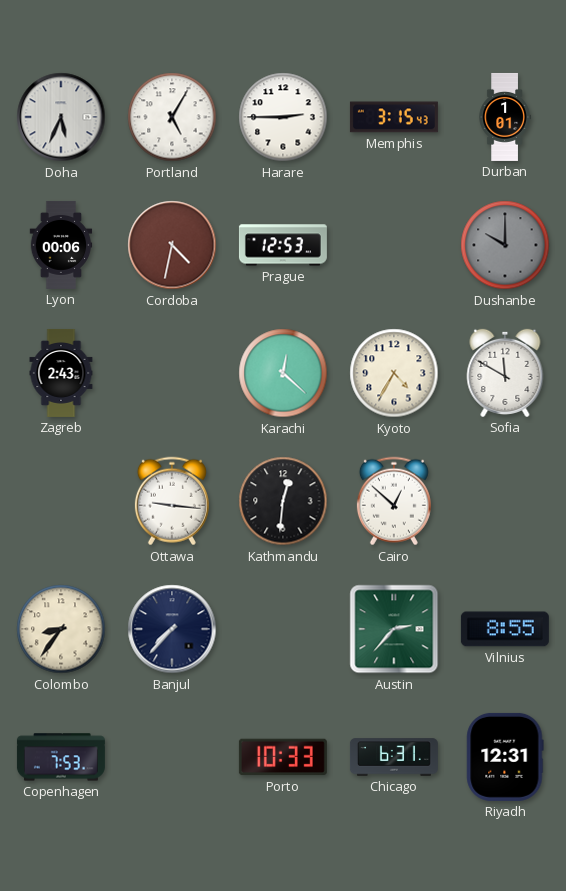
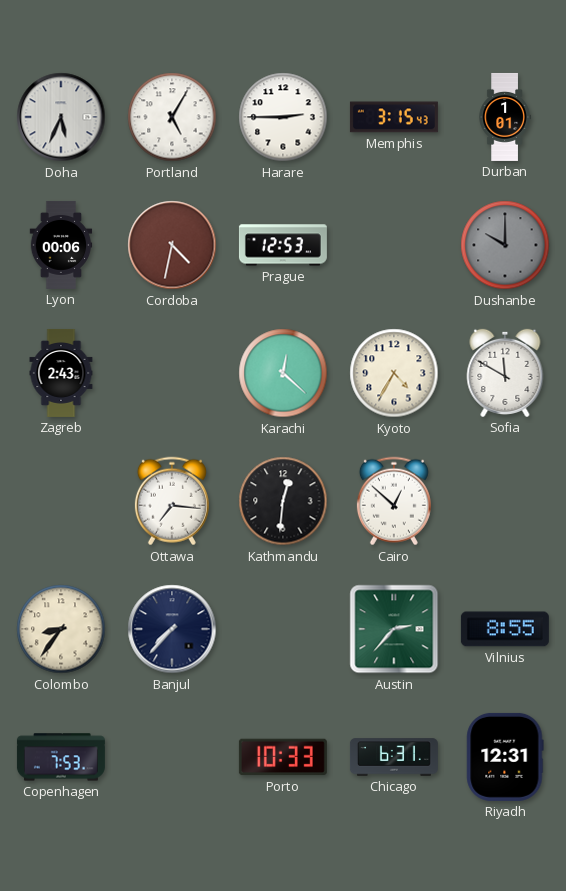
Ottawa: 9:16 -> 7:16 (172, 501)
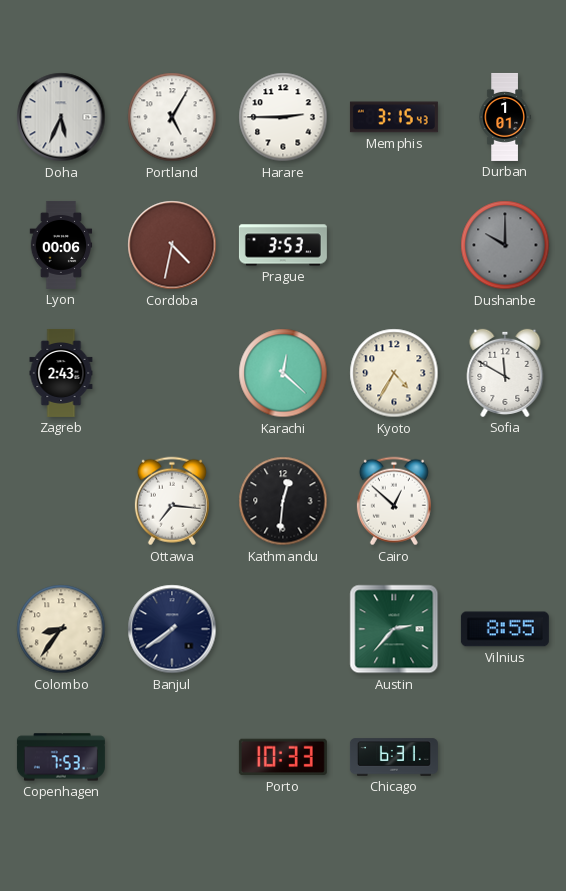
Prague: 12:53 -> 3:53 (283, 245)
Banjul: 7:37 -> 7:39 (172, 629)
Riyadh: 12:31 -> none (505, 757)
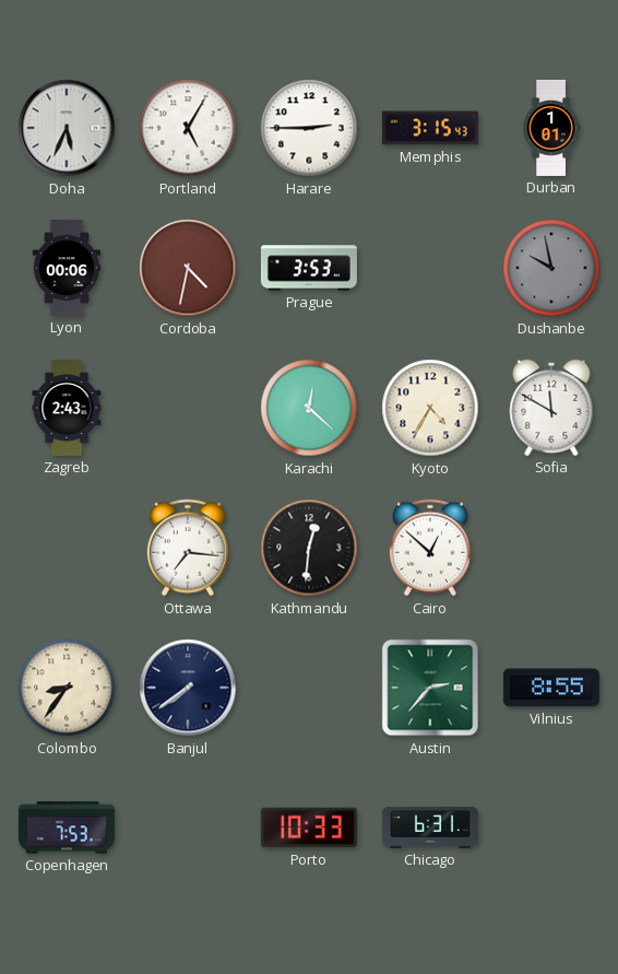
Dushanbe: 10:00 -> 9:58 (551, 268)
